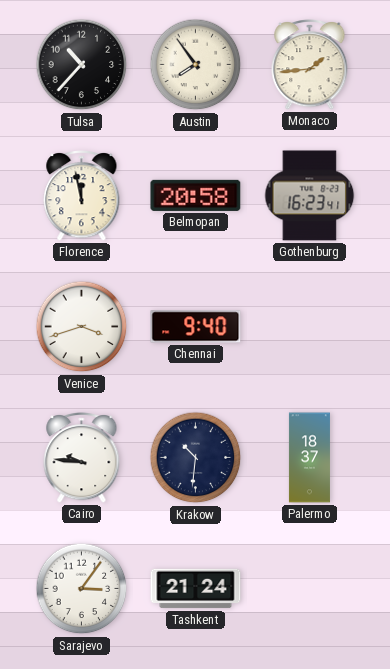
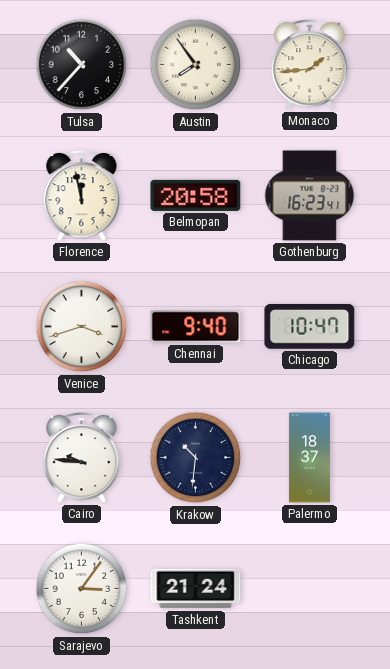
Chicago: none -> 10:47 (310, 326)
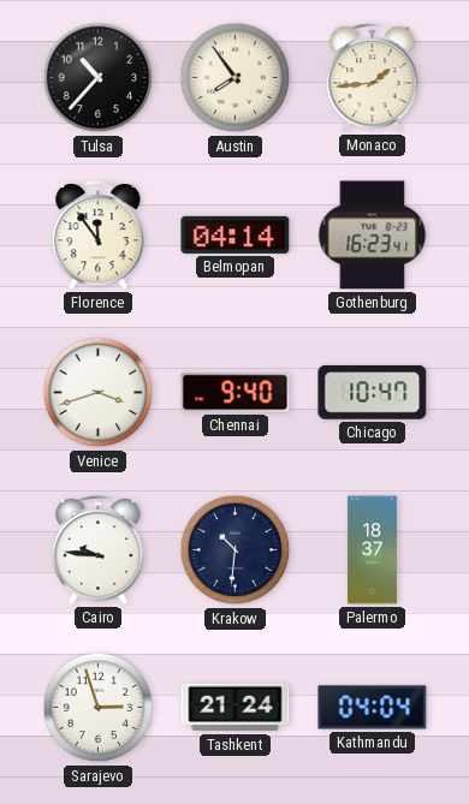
Florence: 11:58 -> 11:54 (99, 236)
Belmopan: 20:58 -> 04:14 (236, 234)
Sarajevo: 3:06 -> 2:57 (99, 708)
Kathmandu: none -> 04:04 (373, 708)
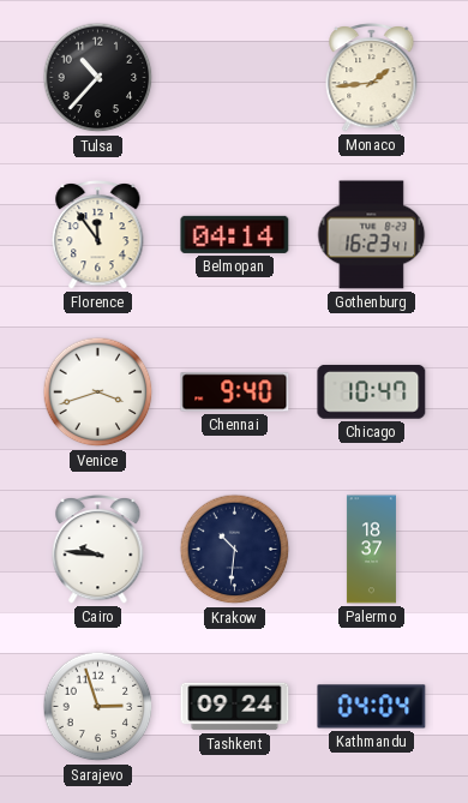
Austin: 7:54 -> none (236, 78)
Tashkent: 21:24 -> 09:24 (235, 707)
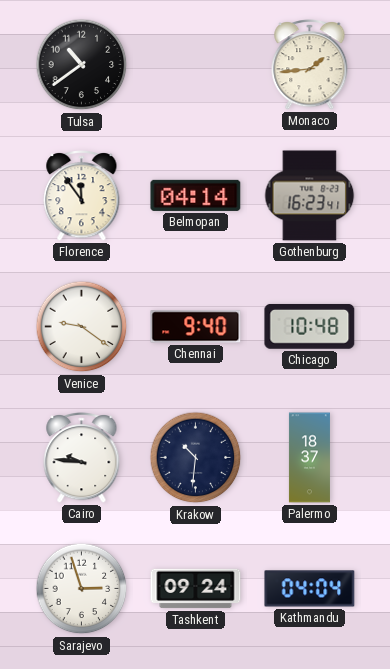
Tulsa: 10:37 -> 10:39 (82, 65)
Venice: 3:42 -> 9:21 (82, 327)
Chicago: 10:47 -> 10:48 (310, 326)
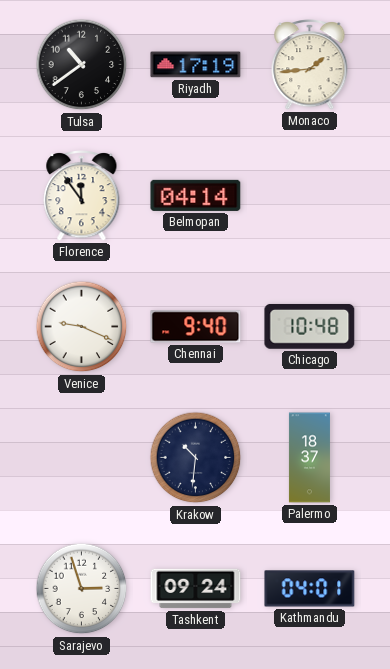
Riyadh: none -> 17:19 (196, 65)
Gothenburg: 16:23 -> none (310, 196)
Venice: 9:21 -> 9:19 (82, 327)
Cairo: 9:46 -> none (82, 458)
Kathmandu: 04:04 -> 04:01 (310, 589)
